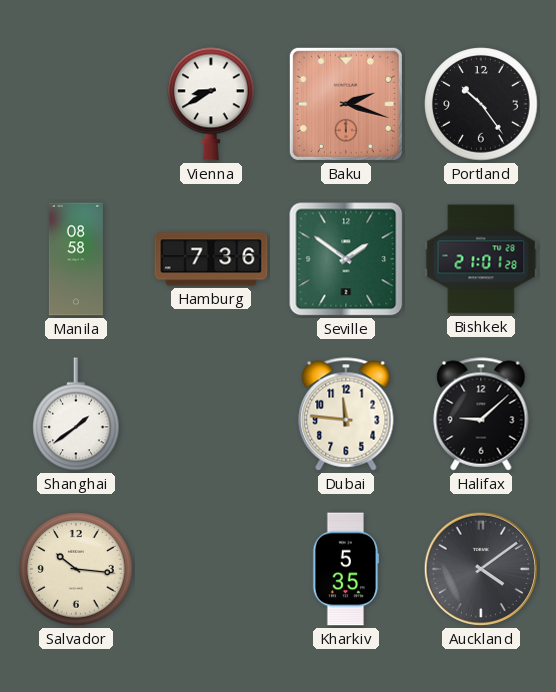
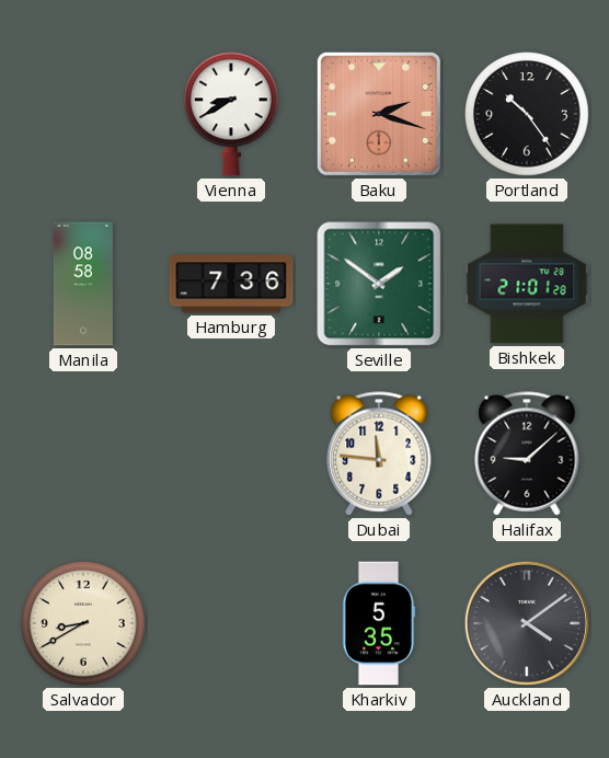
Shanghai: 1:39 -> none (77, 414)
Salvador: 10:16 -> 8:40 (83, 623)
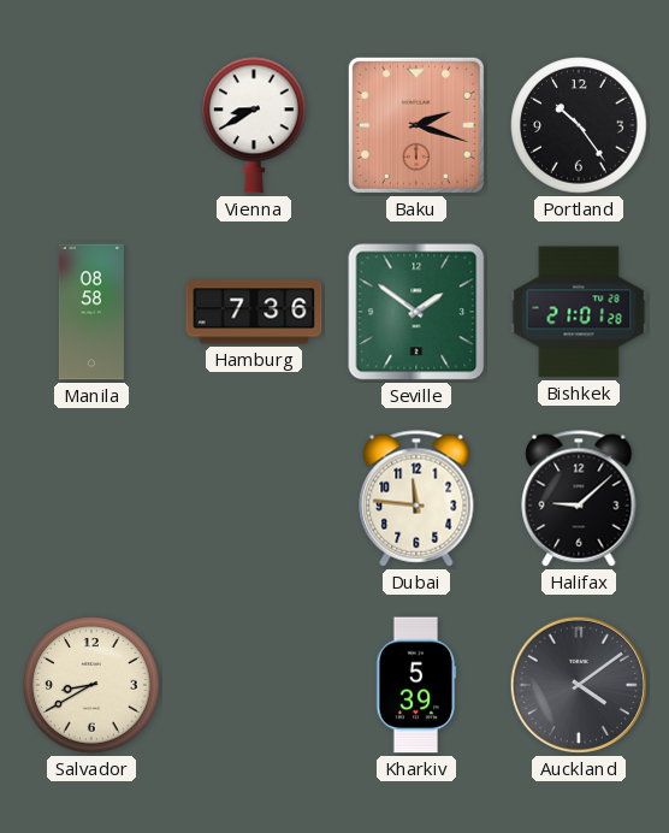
Kharkiv: 5:35 -> 5:39 (416, 685)
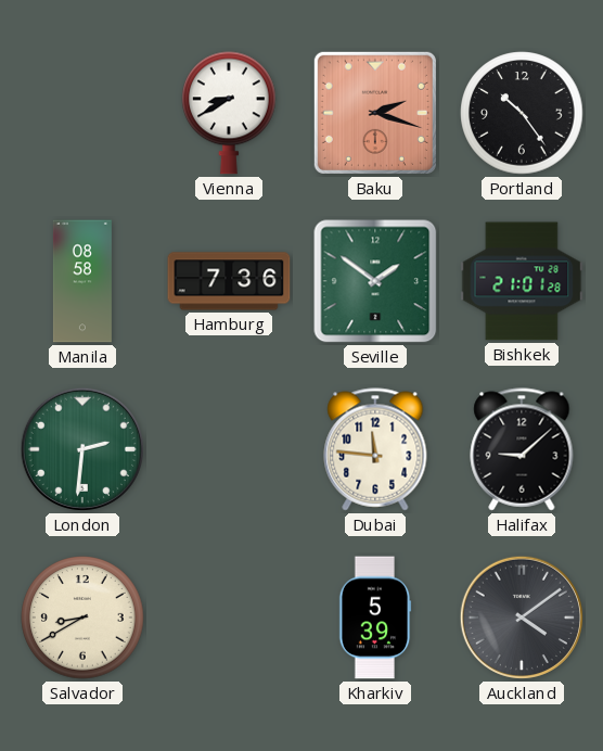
London: none -> 2:31 (82, 449)
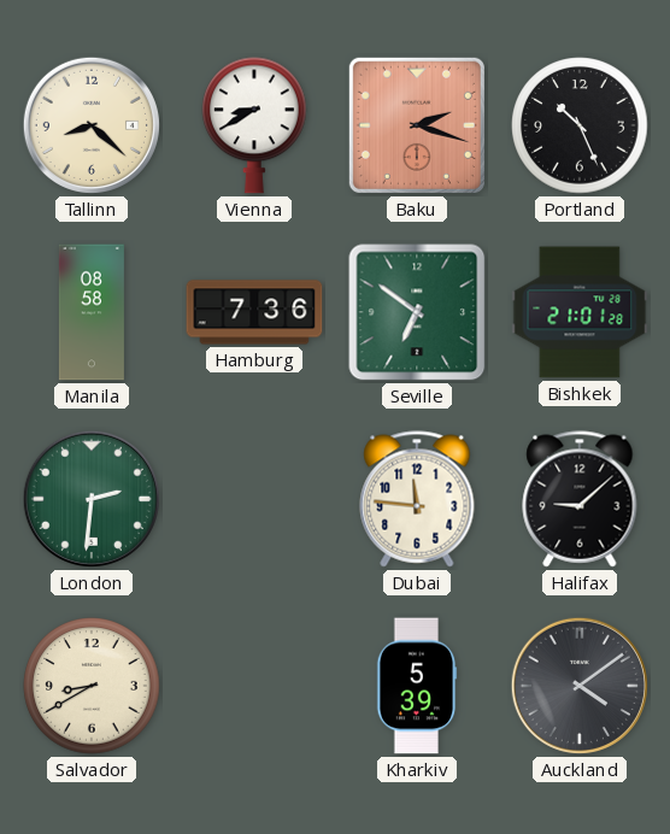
Tallinn: none -> 8:22 (92, 125)
Portland: 10:24 -> 10:26 (580, 125)
Seville: 1:51 -> 6:51 (417, 312)
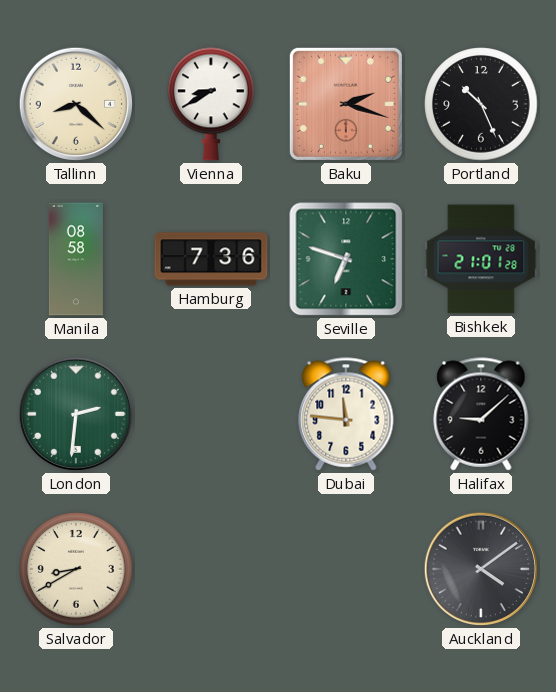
Seville: 6:51 -> 6:48 (346, 259)
Kharkiv: 5:39 -> none (417, 686)
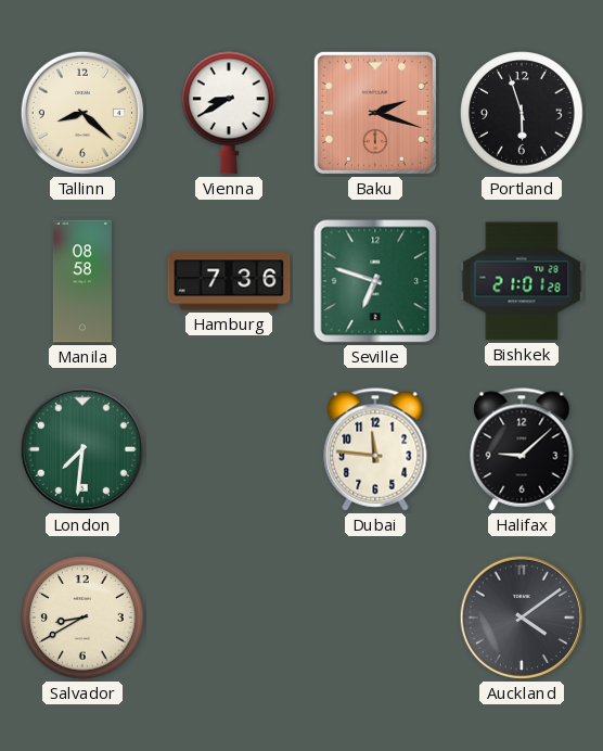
Portland: 10:26 -> 5:57 (522, 113)
London: 2:31 -> 7:31 (82, 449)
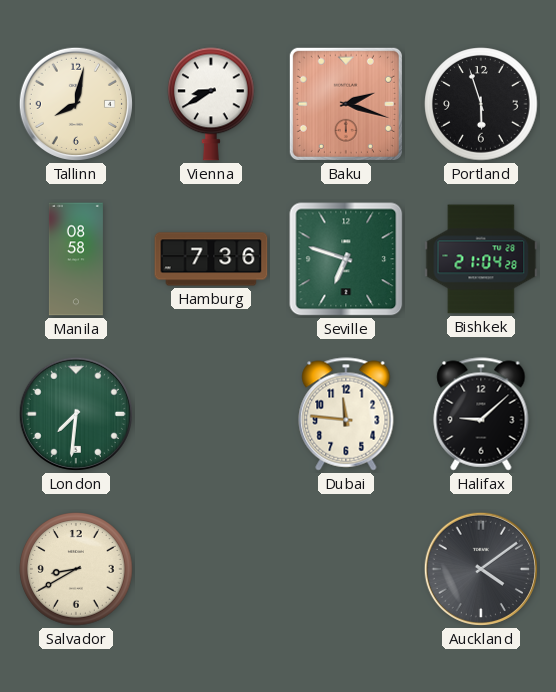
Tallinn: 8:22 -> 8:02 (76, 104)
Bishkek: 21:01 -> 21:04 (481, 259)
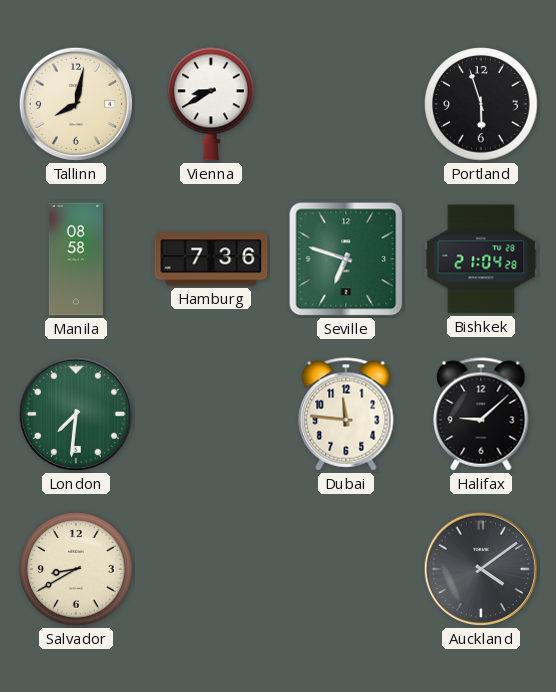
Baku: 2:18 -> none (346, 104)
